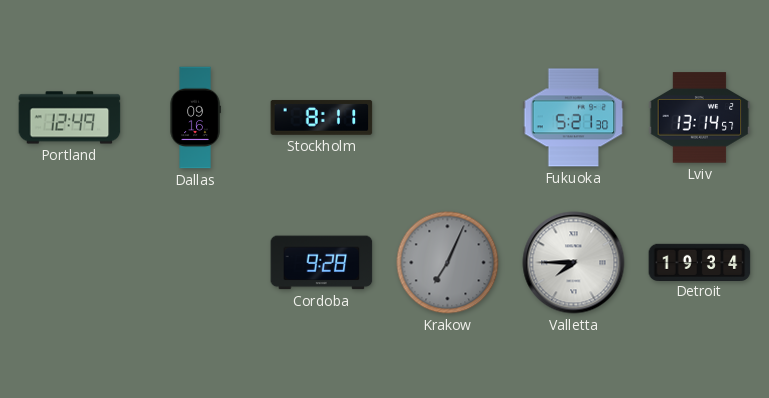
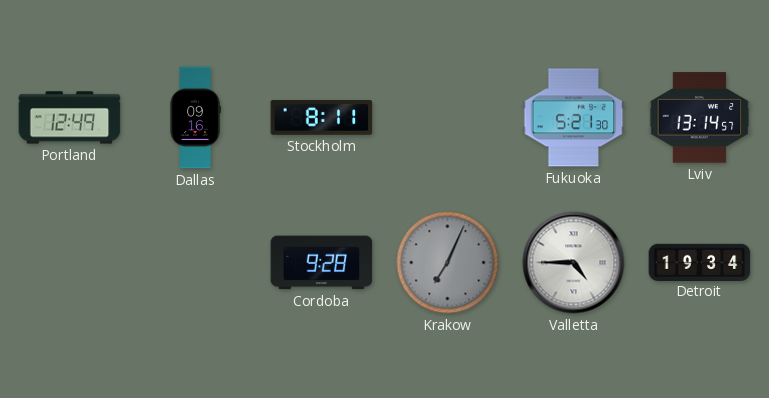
Valletta: 7:45 -> 4:45 (574, 263)
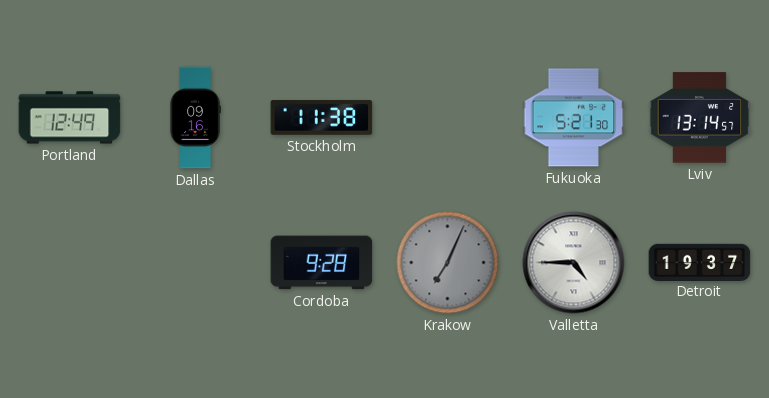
Stockholm: 8:11 -> 11:38 (322, 117)
Detroit: 19:34 -> 19:37 (700, 262)
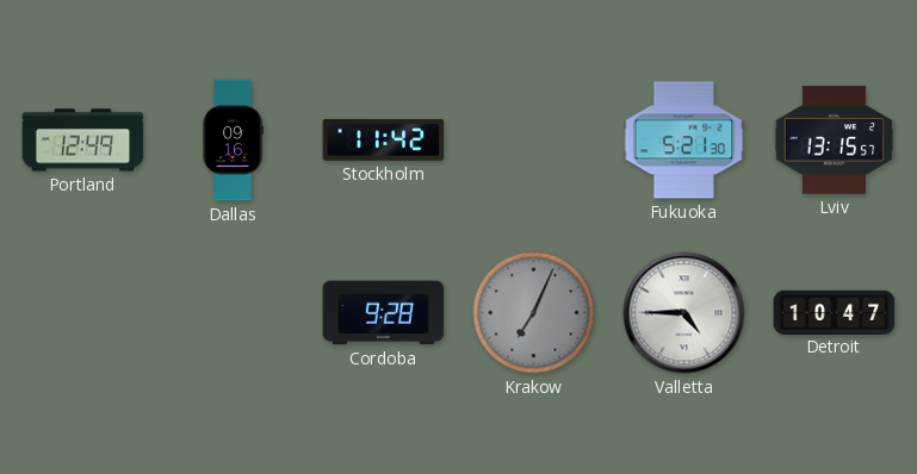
Stockholm: 11:38 -> 11:42 (384, 139)
Lviv: 13:14 -> 13:15 (835, 141)
Detroit: 19:37 -> 10:47 (835, 312)
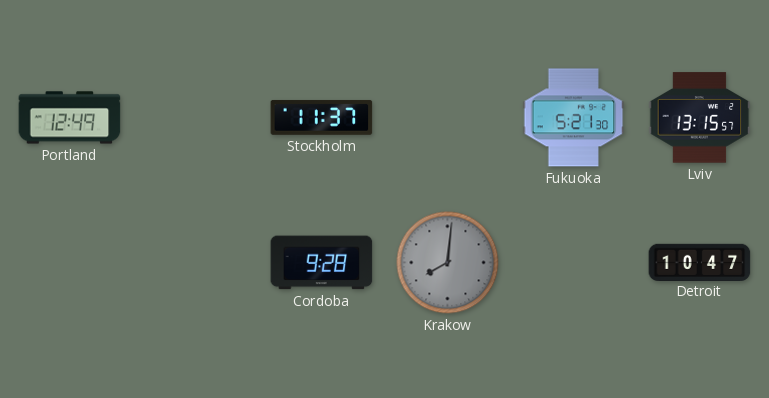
Dallas: 09:16 -> none (233, 141)
Stockholm: 11:42 -> 11:37 (322, 117)
Krakow: 7:04 -> 8:01 (448, 263)
Valletta: 4:45 -> none (684, 313)
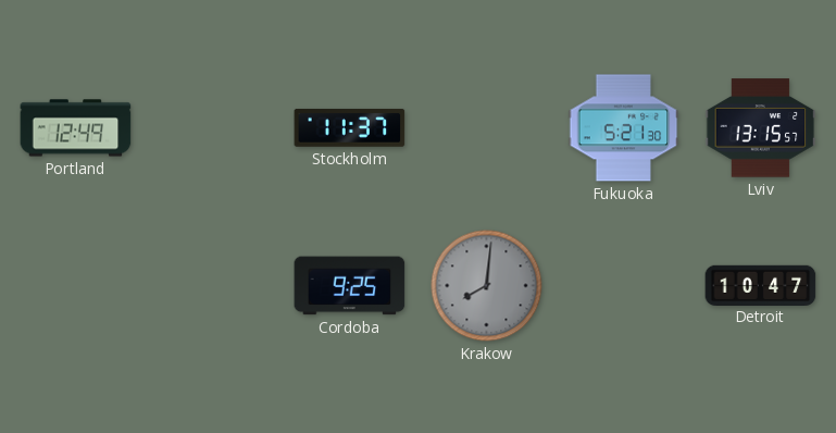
Cordoba: 9:28 -> 9:25 (350, 286)
